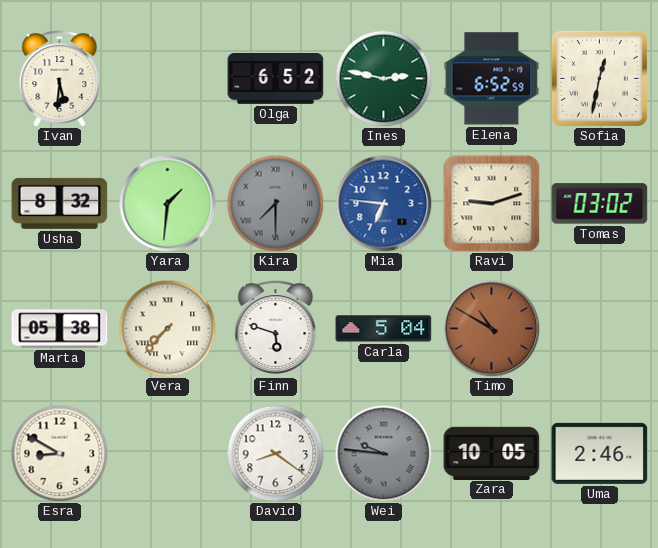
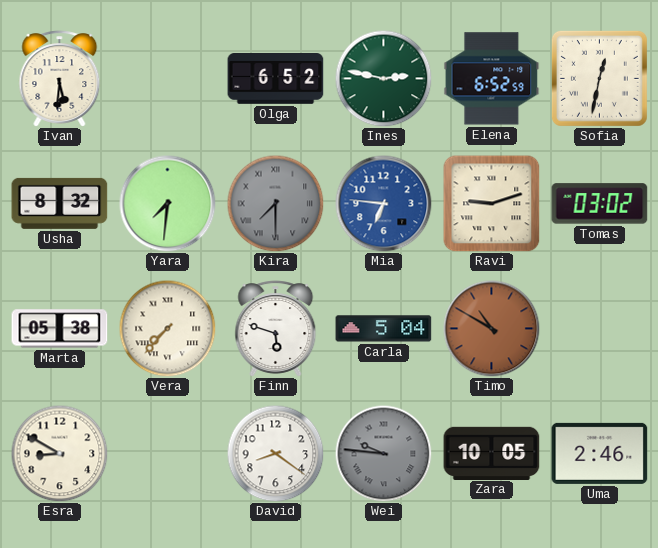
Yara: 1:31 -> 7:31 (168, 204)
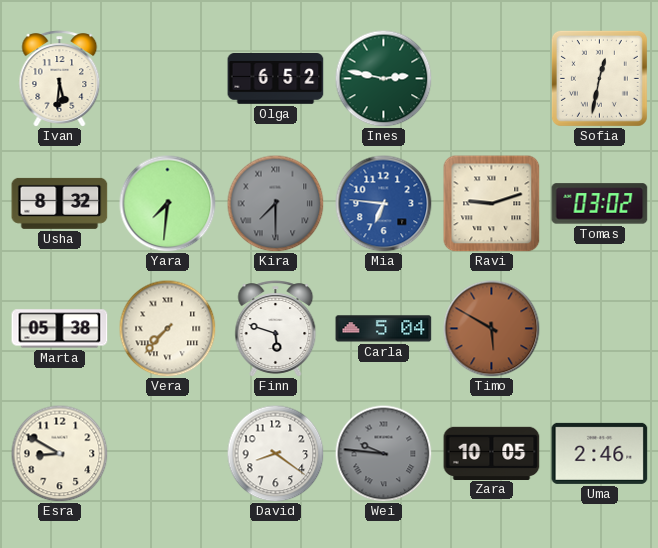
Elena: 6:52 -> none (492, 79)
Timo: 10:50 -> 5:50 (492, 329)
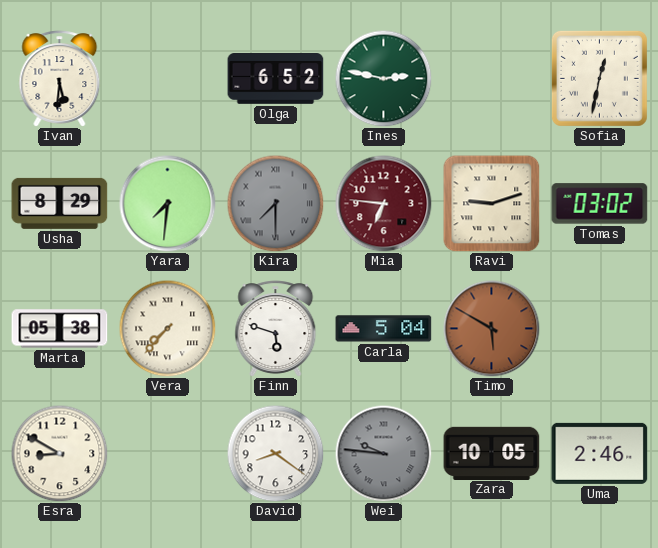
Usha: 8:32 -> 8:29 (60, 203)
Mia dial: blue -> burgundy (384, 204)
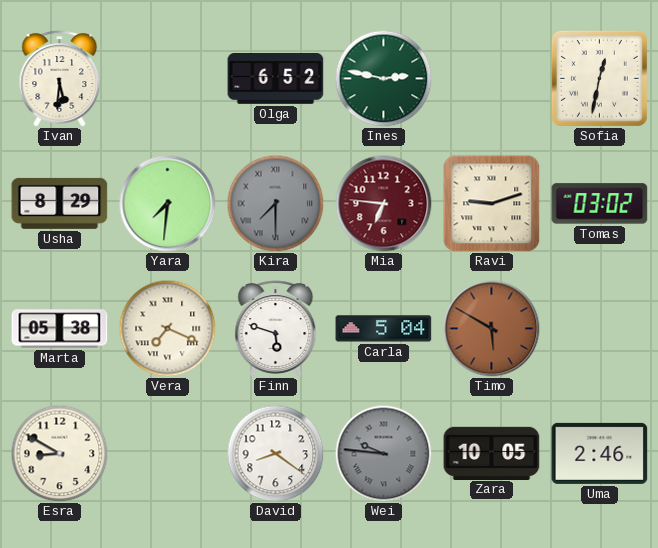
Vera: 7:37 -> 7:19 (167, 328)
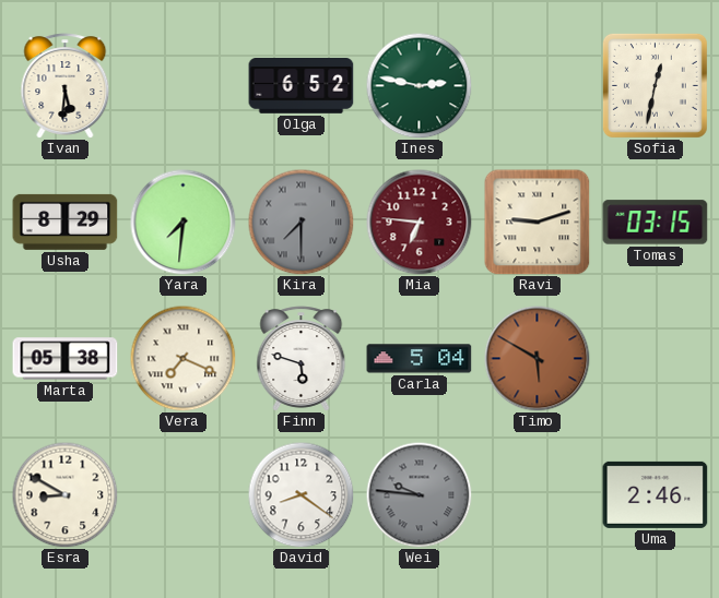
Tomas: 03:02 -> 03:15 (656, 223)
Zara: 10:05 -> none (492, 453)
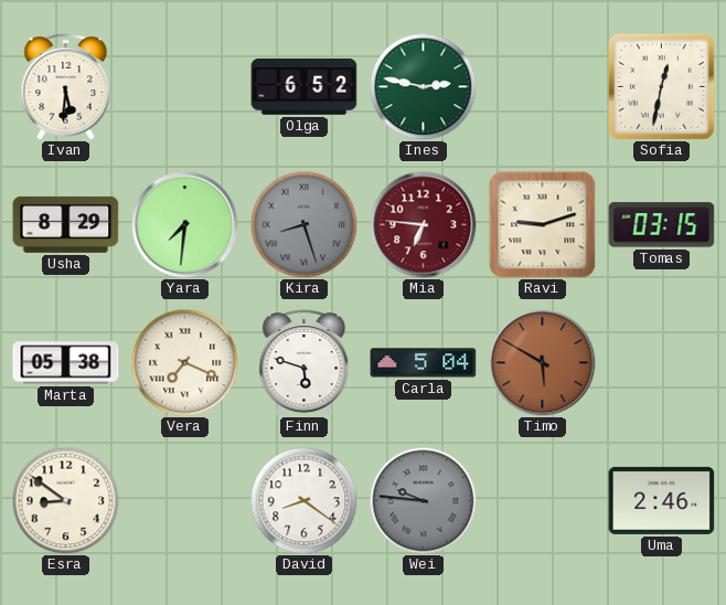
Kira: 7:30 -> 8:27 (303, 224)
Esra: 8:50 -> 8:51 (65, 500)
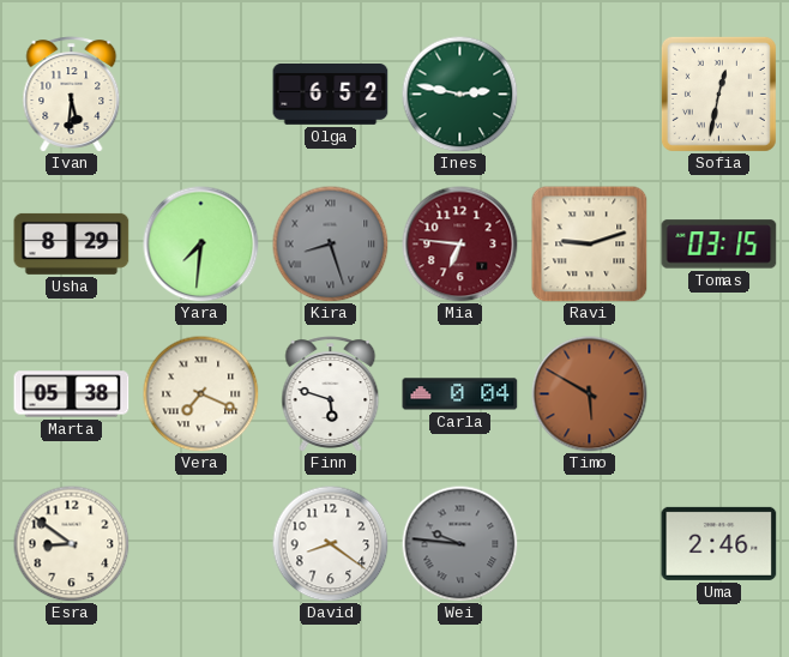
Carla: 5:04 -> 0:04 (460, 394)
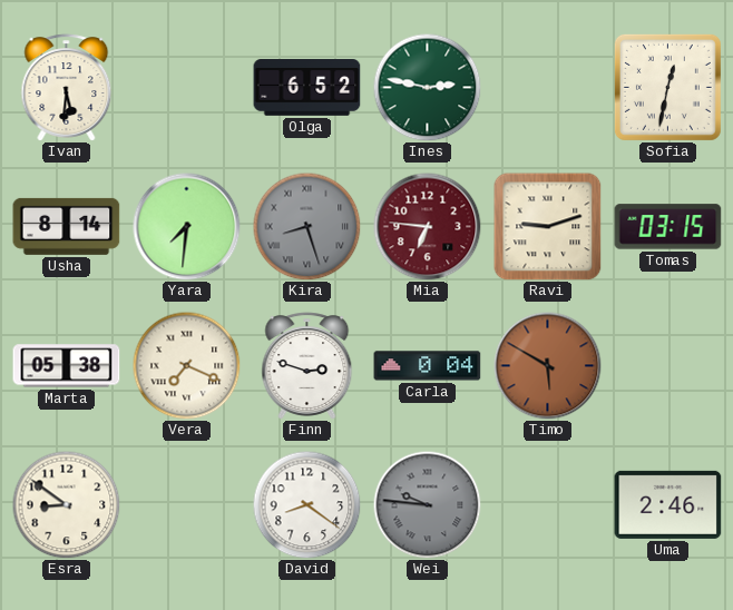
Usha: 8:29 -> 8:14 (67, 226)
Finn: 5:48 -> 2:48 (307, 366)
